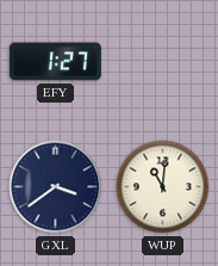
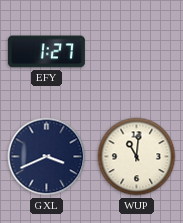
GXL: 3:39 -> 3:41 (47, 157)
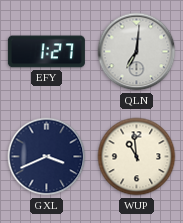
QLN: none -> 7:01 (137, 52)
WUP: 11:01 -> 10:59 (137, 157)
